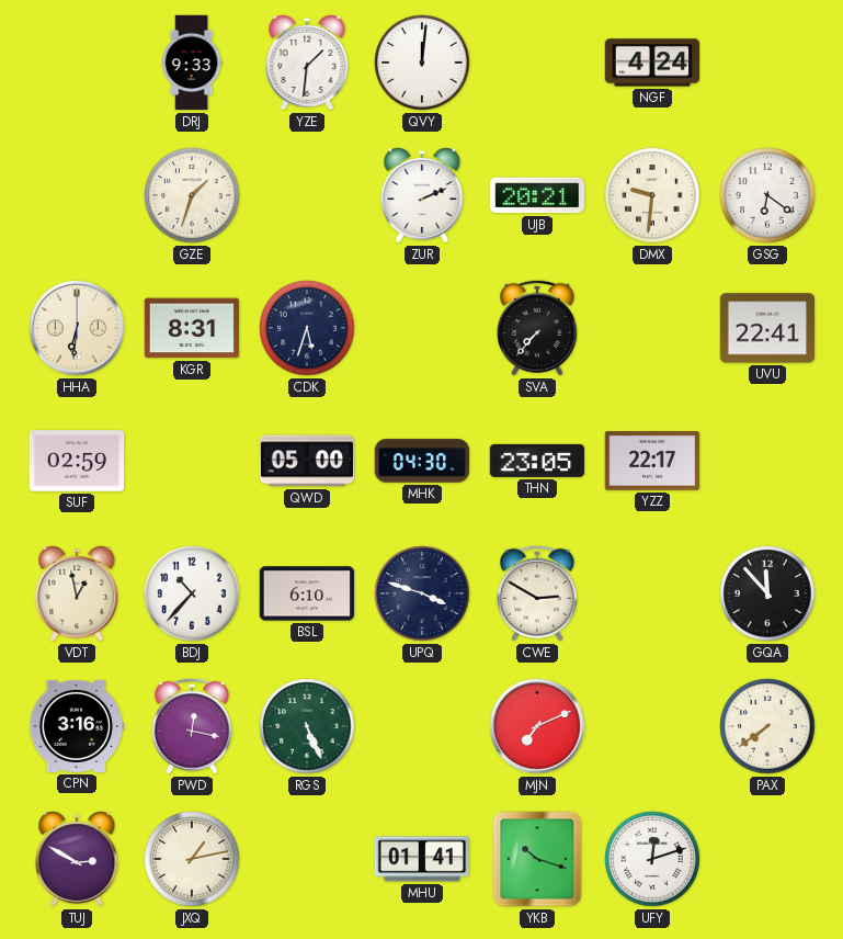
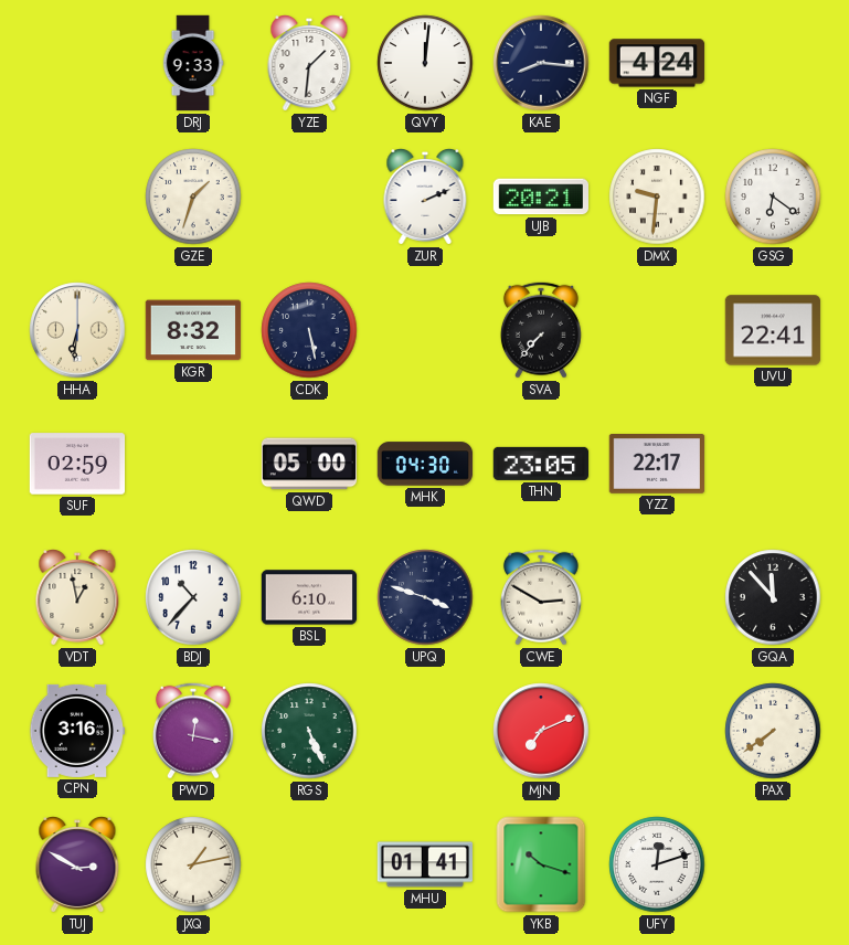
KAE: none -> 8:16 (541, 63)
KGR: 8:31 -> 8:32 (193, 330)
CDK: 5:33 -> 5:28 (309, 330)
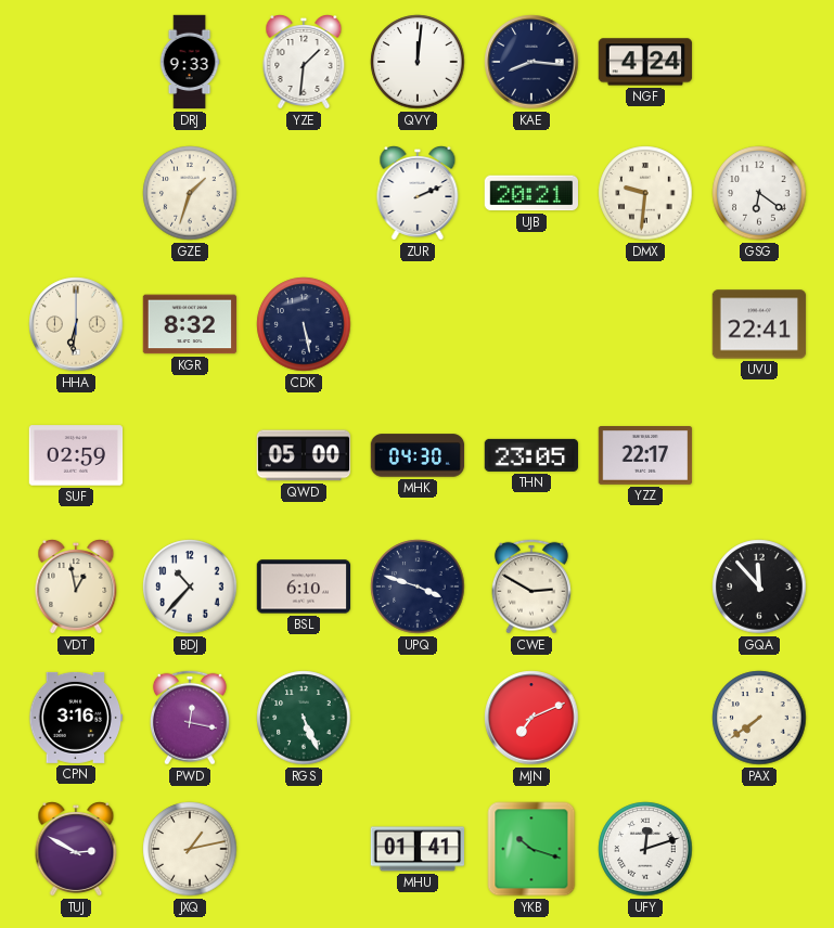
SVA: 7:37 -> none (541, 330)
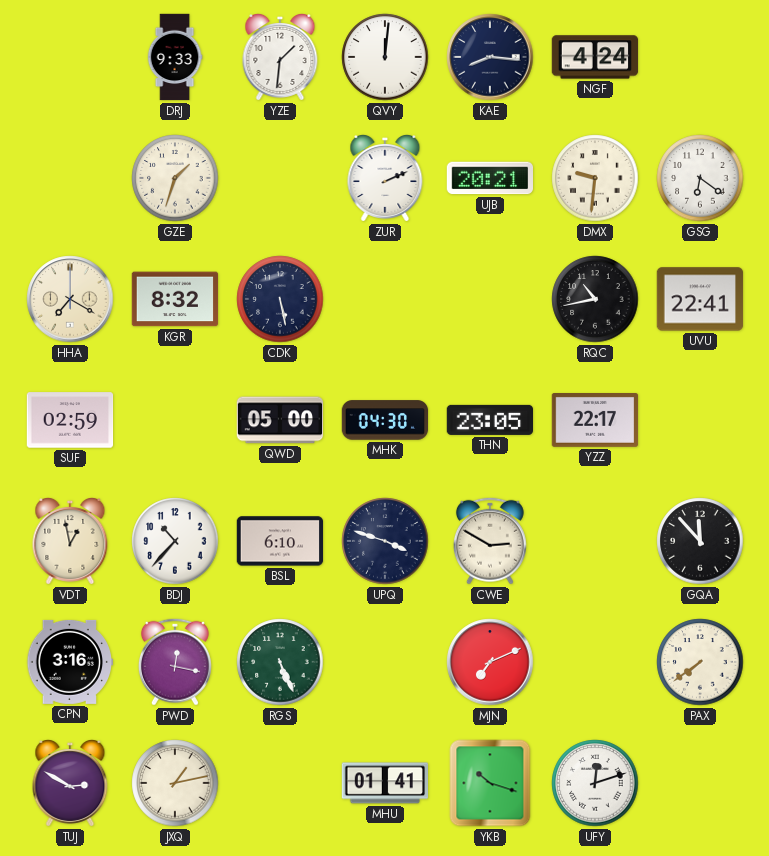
HHA: 6:31 -> 7:20 (70, 299)
RQC: none -> 10:43 (595, 299)
